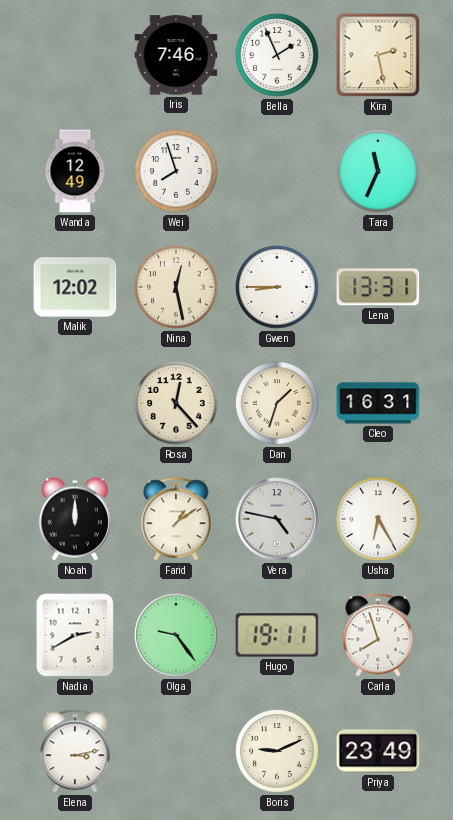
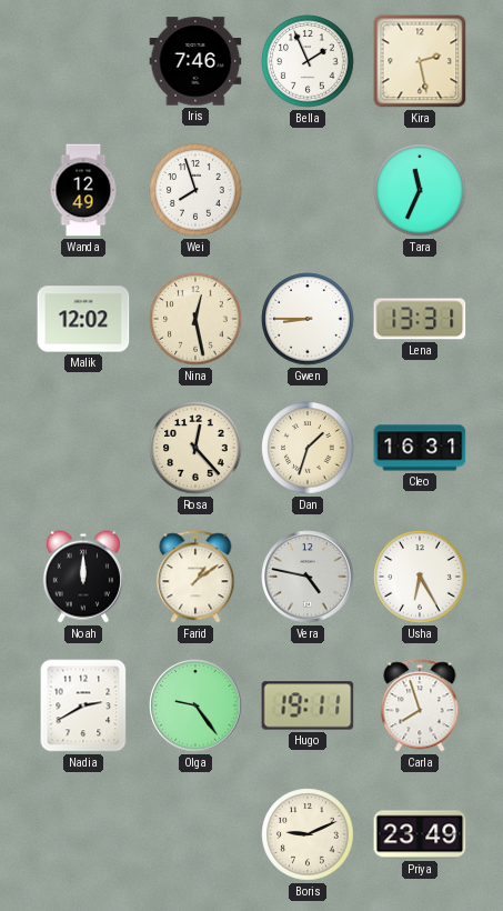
Elena: 3:13 -> none (75, 751)
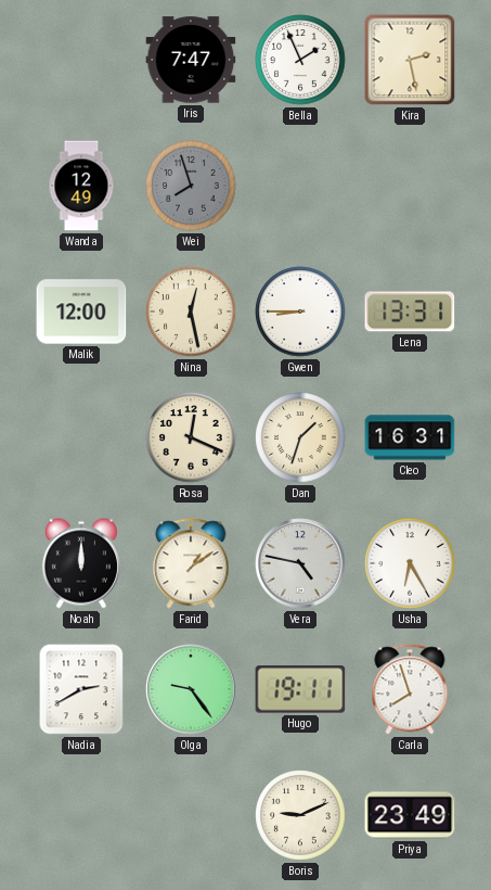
Iris: 7:46 -> 7:47 (191, 60)
Wei dial: white -> grey (191, 186)
Tara: 11:34 -> none (420, 190)
Malik: 12:02 -> 12:00 (81, 311)
Rosa: 12:23 -> 12:19 (191, 437)
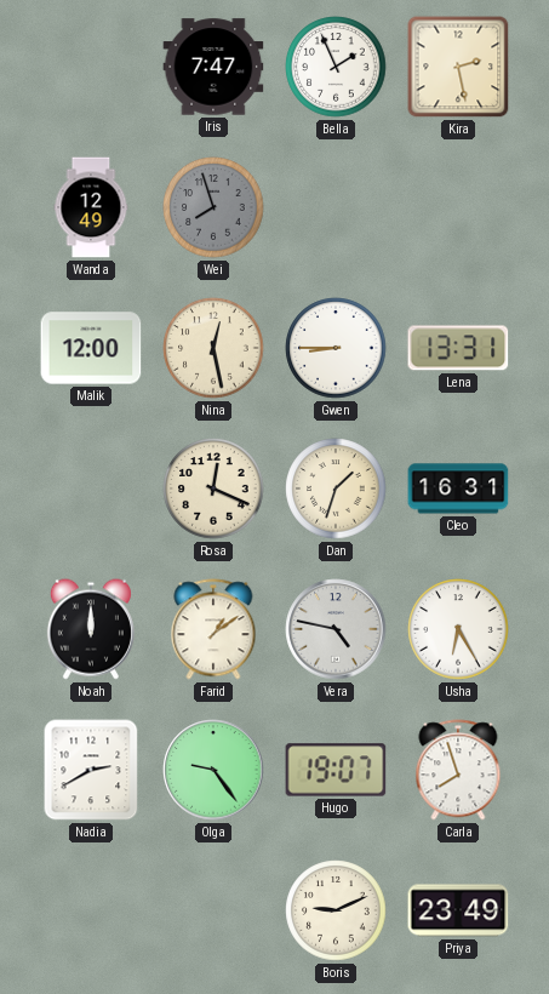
Hugo: 19:11 -> 19:07 (336, 770)
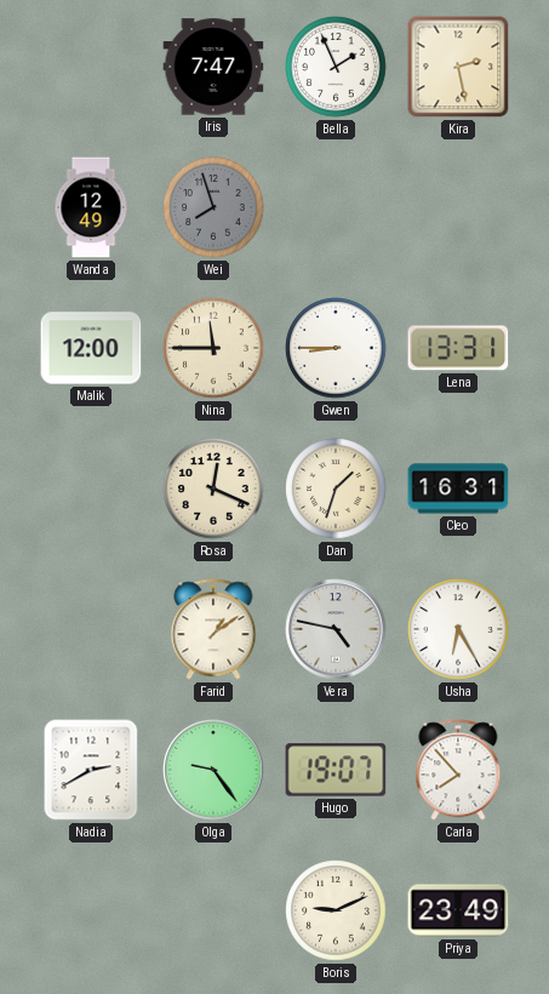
Nina: 12:28 -> 11:45 (213, 348)
Noah: 12:00 -> none (91, 629)
Carla: 7:57 -> 7:53 (458, 770)
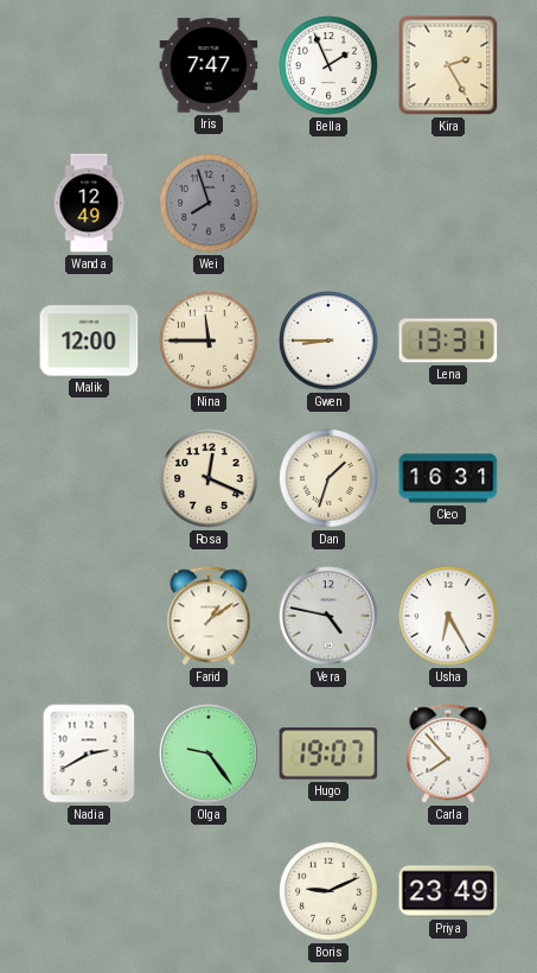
Kira: 2:28 -> 2:25 (448, 65)
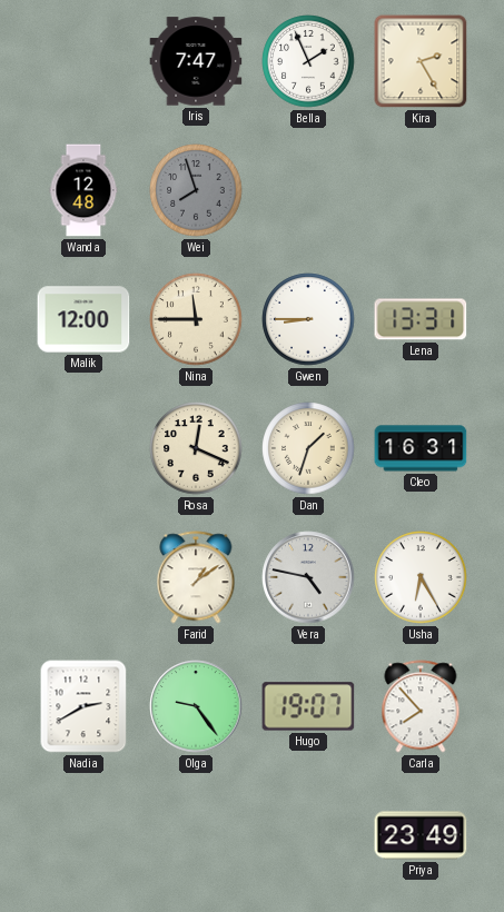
Wanda: 12:49 -> 12:48 (83, 190)
Boris: 9:11 -> none (328, 891)
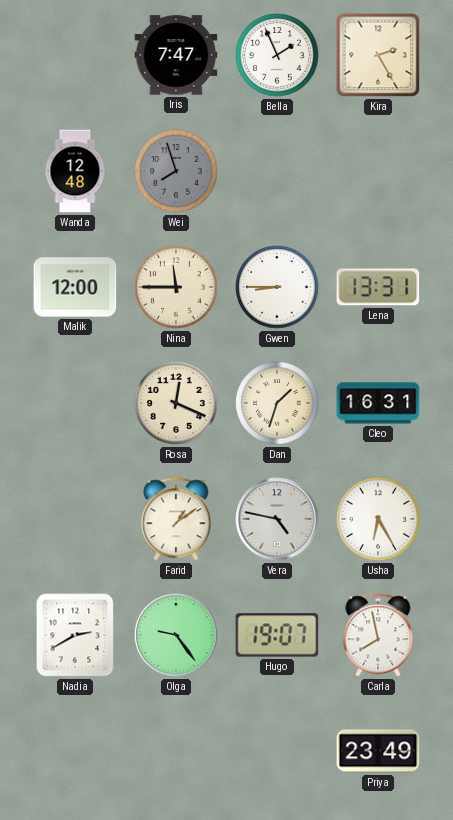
Carla: 7:53 -> 7:58 (378, 635)
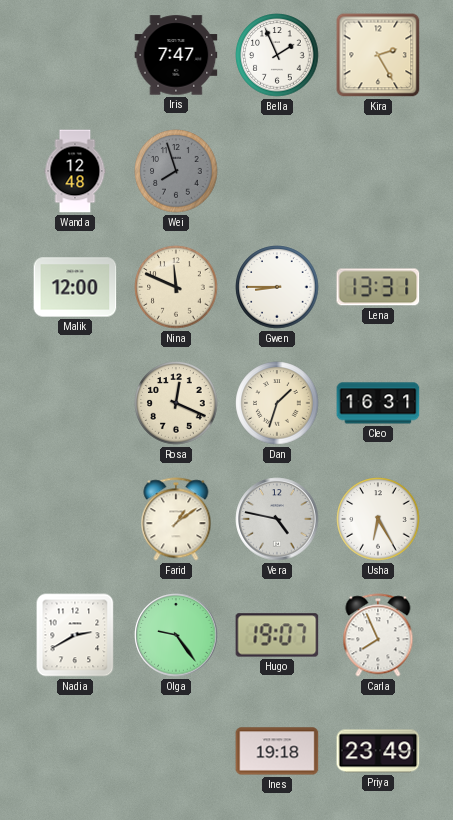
Nina: 11:45 -> 11:49 (176, 287)
Carla: 7:58 -> 7:56 (378, 635)
Ines: none -> 19:18 (277, 751)
